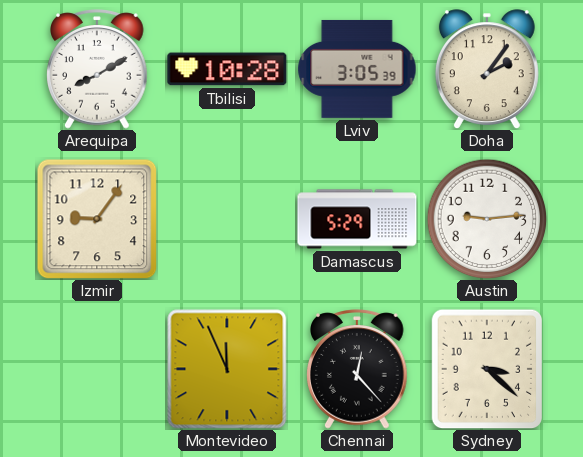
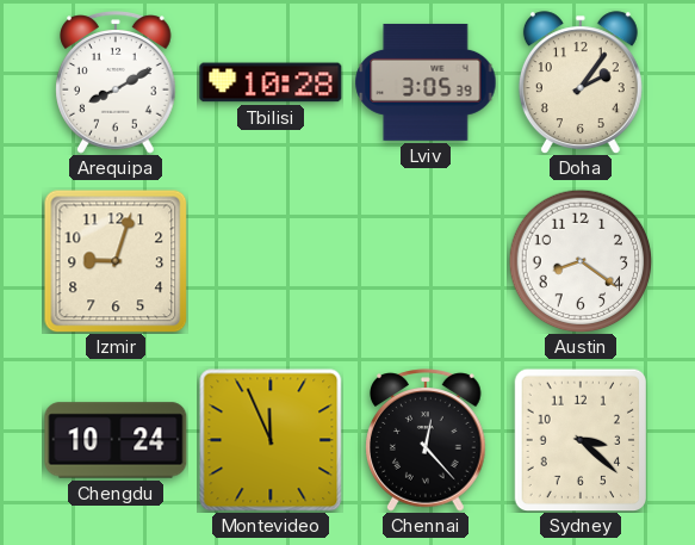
Izmir: 9:06 -> 9:03 (116, 261)
Damascus: 5:29 -> none (357, 219)
Austin: 9:14 -> 8:21 (581, 261)
Chengdu: none -> 10:24 (116, 440)
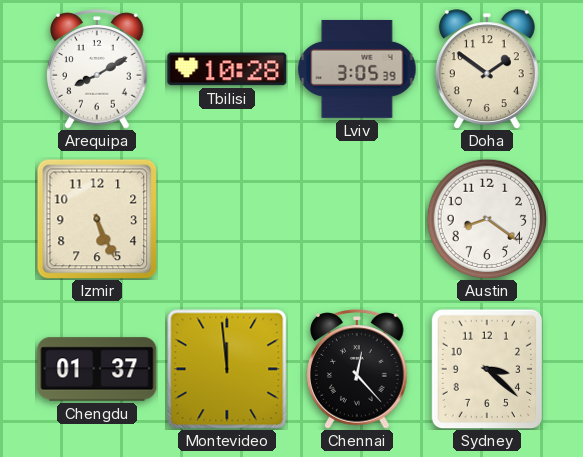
Doha: 2:06 -> 1:51 (487, 69)
Izmir: 9:03 -> 5:26 (97, 219)
Chengdu: 10:24 -> 01:37 (97, 369)
Montevideo: 11:56 -> 11:59 (227, 369)
